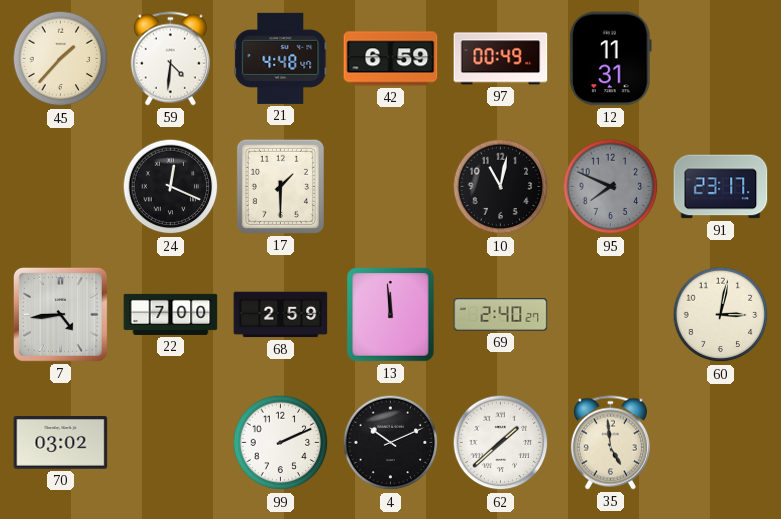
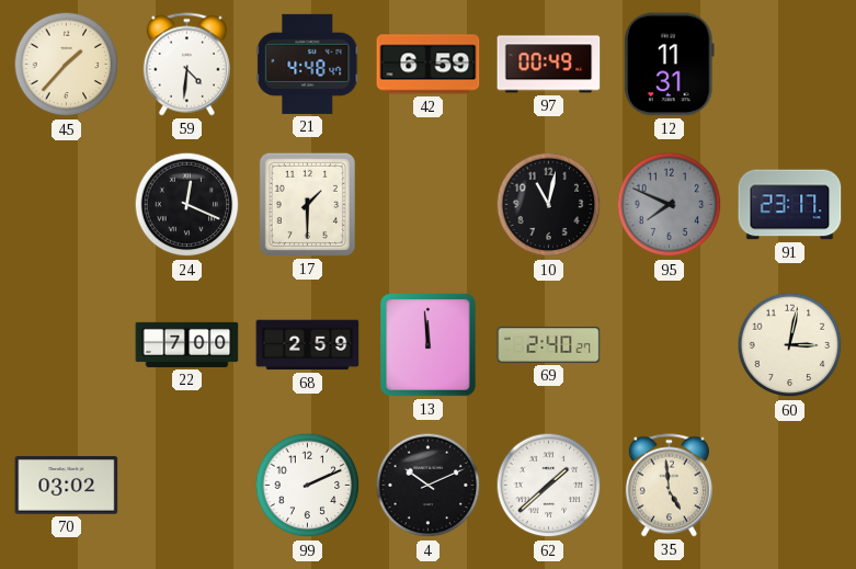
7: 4:44 -> none (60, 314)
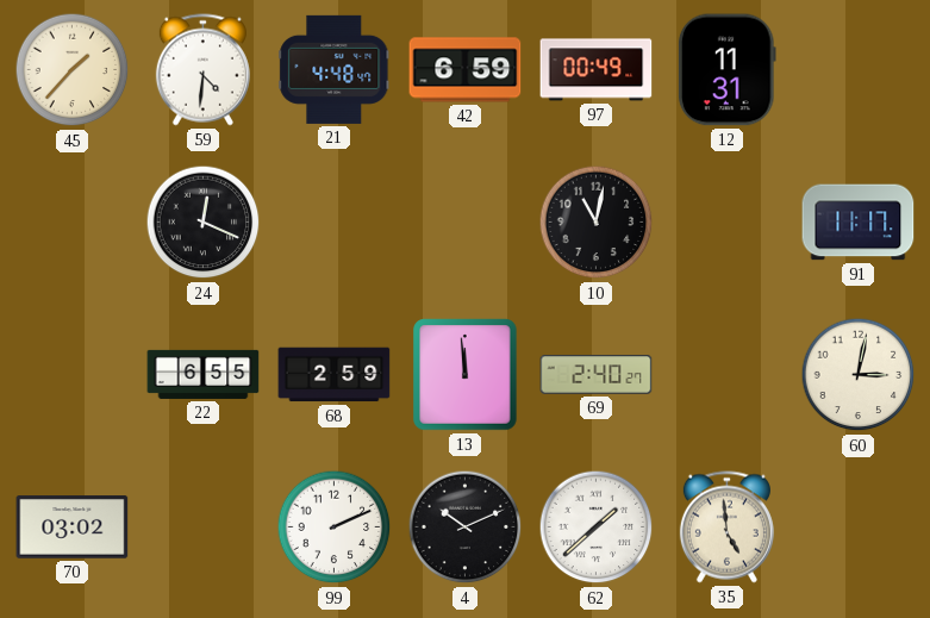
17: 1:30 -> none (307, 204)
95: 7:49 -> none (670, 205)
91: 23:17 -> 11:17 (859, 223)
22: 7:00 -> 6:55 (204, 374)
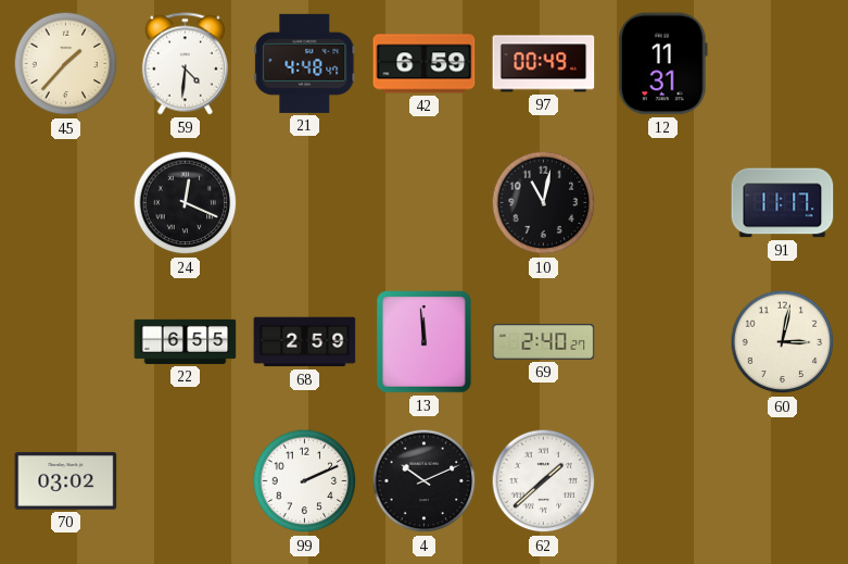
35: 4:59 -> none (726, 528)
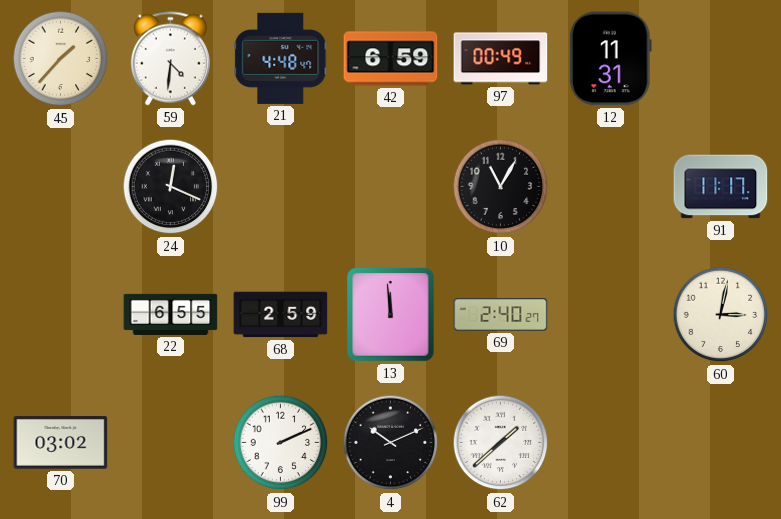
10: 11:02 -> 11:05 (501, 187)
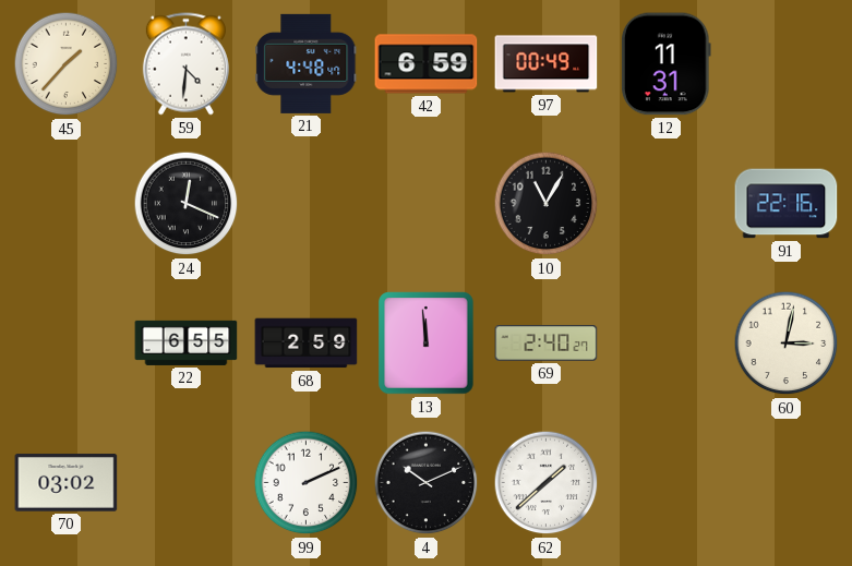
91: 11:17 -> 22:16 (787, 204)
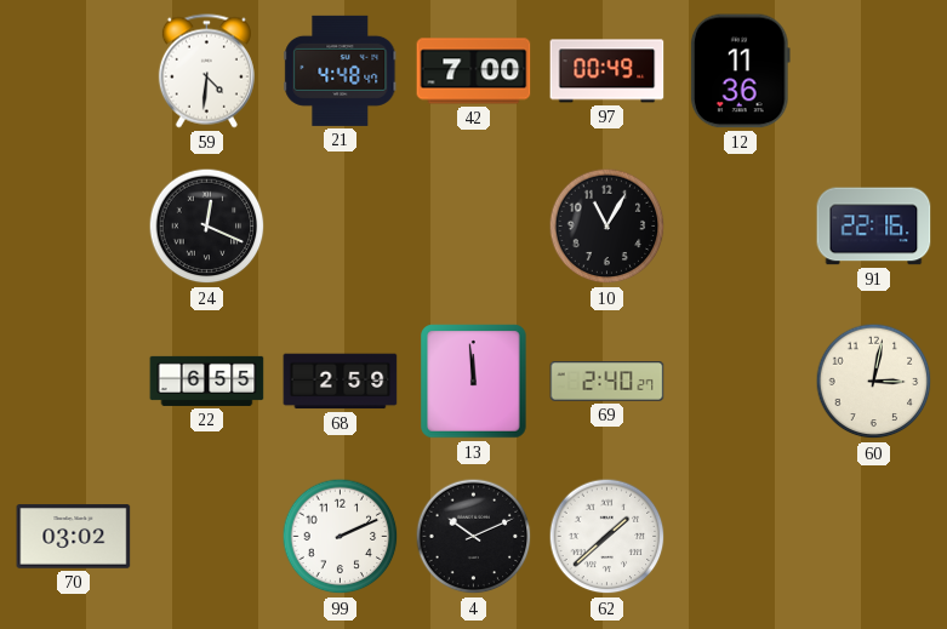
45: 1:37 -> none (67, 64)
42: 6:59 -> 7:00 (474, 72)
12: 11:31 -> 11:36 (740, 72)
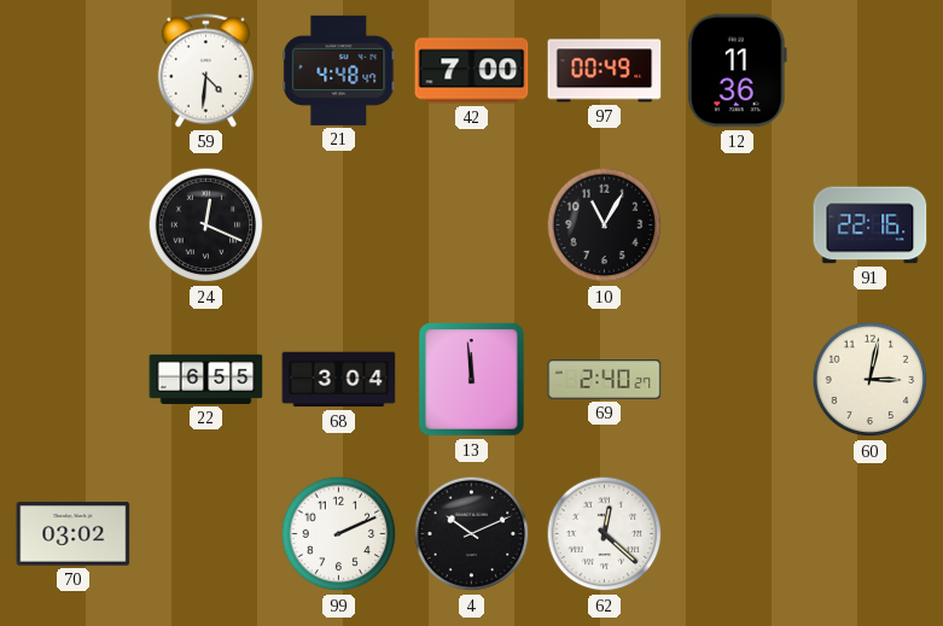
68: 2:59 -> 3:04 (339, 380)
62: 1:38 -> 12:22 (605, 534)
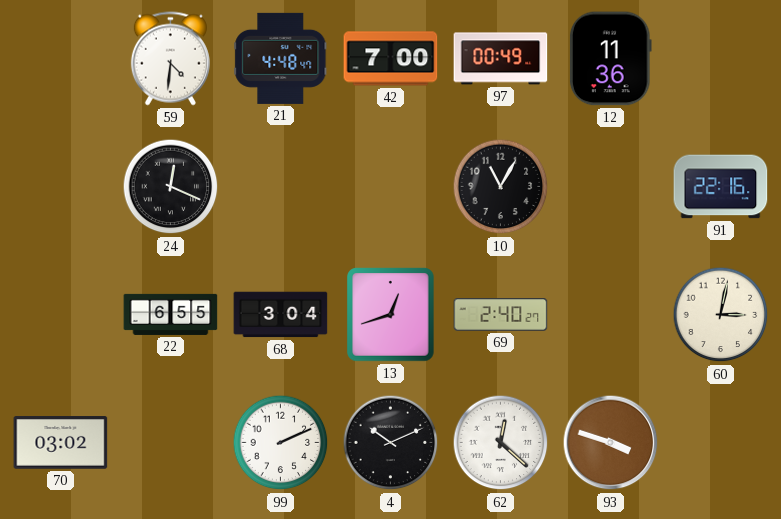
13: 11:59 -> 12:42 (391, 315)
93: none -> 3:48 (611, 443)
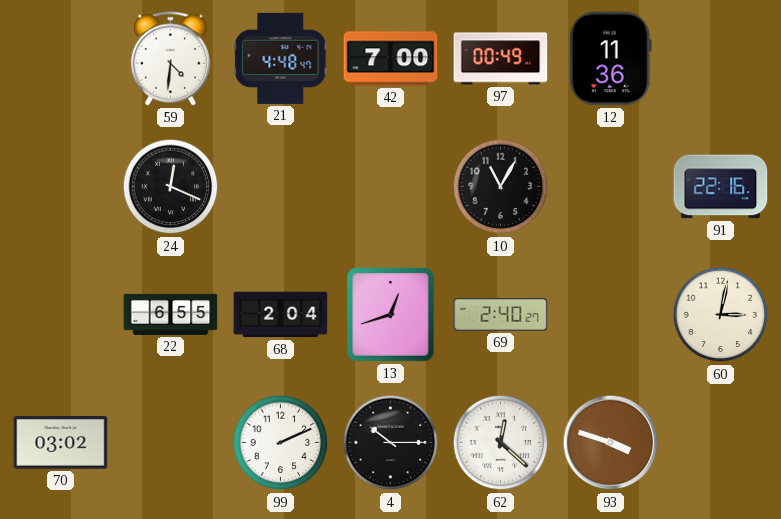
68: 3:04 -> 2:04 (281, 315)
4: 10:11 -> 10:15 (391, 443)
